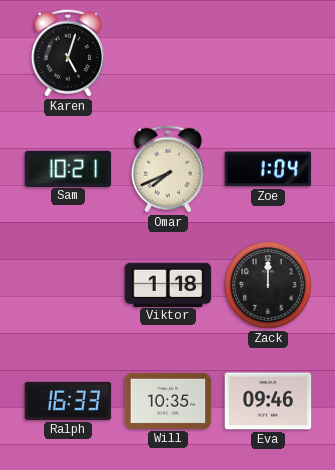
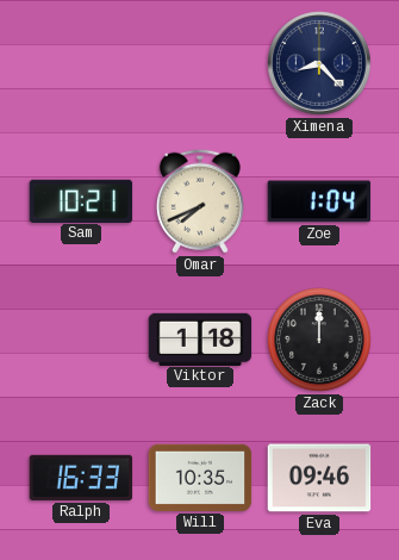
Karen: 5:03 -> none (68, 53)
Ximena: none -> 8:23 (319, 63)
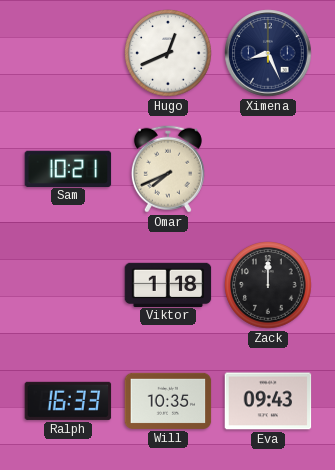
Hugo: none -> 12:41 (168, 53)
Ximena: 8:23 -> 8:26 (268, 53)
Zoe: 1:04 -> none (319, 201)
Eva: 09:46 -> 09:43 (268, 401)
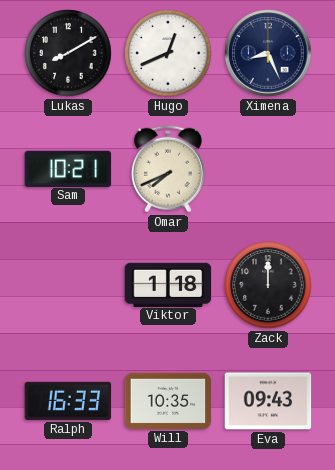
Lukas: none -> 8:10 (68, 53)
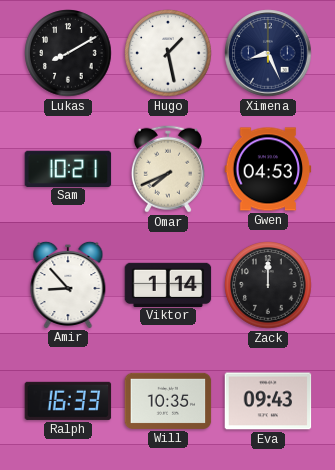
Hugo: 12:41 -> 1:28 (168, 53)
Gwen: none -> 04:53 (268, 169)
Amir: none -> 8:53 (68, 284)
Viktor: 1:18 -> 1:14 (168, 284)
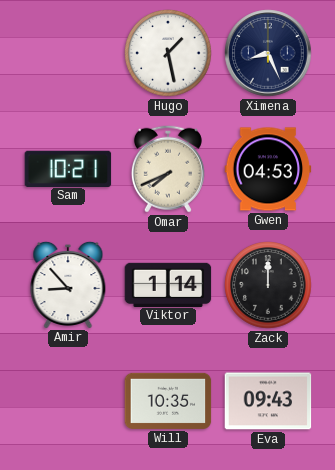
Lukas: 8:10 -> none (68, 53)
Ralph: 16:33 -> none (68, 401)
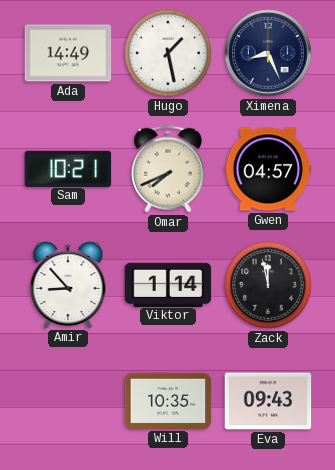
Ada: none -> 14:49 (68, 53)
Gwen: 04:53 -> 04:57 (268, 169)
Zack: 12:00 -> 11:58 (268, 285)
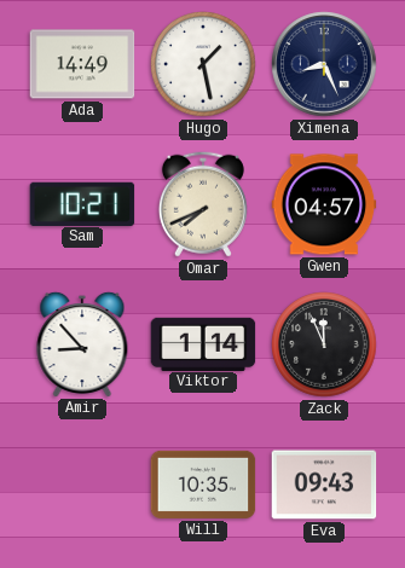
Zack: 11:58 -> 11:56 (324, 344)
